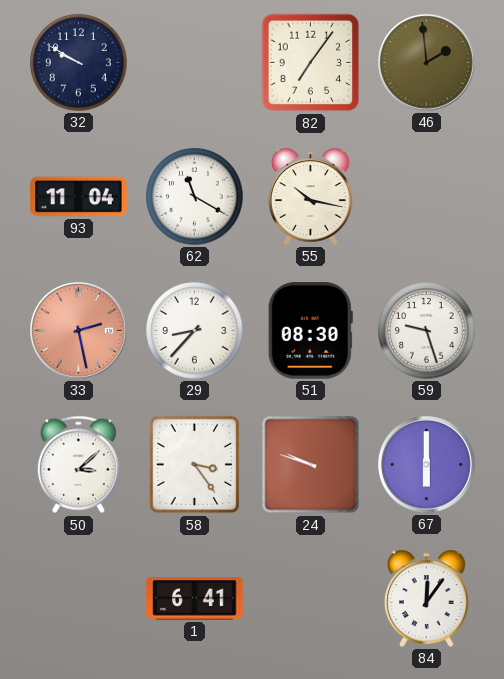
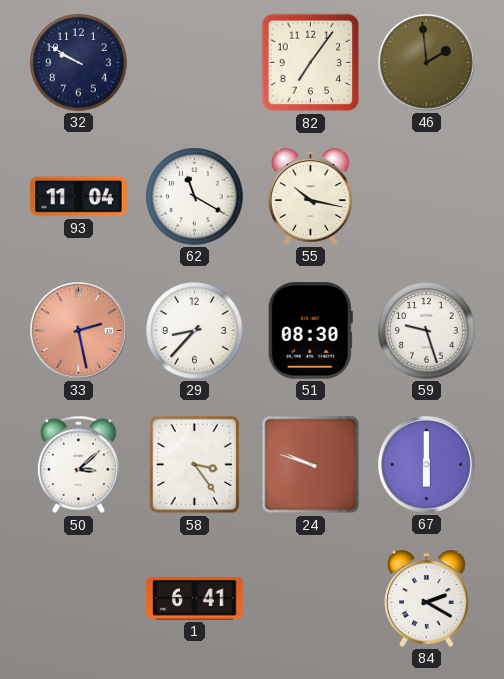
84: 12:06 -> 2:20 (427, 598)
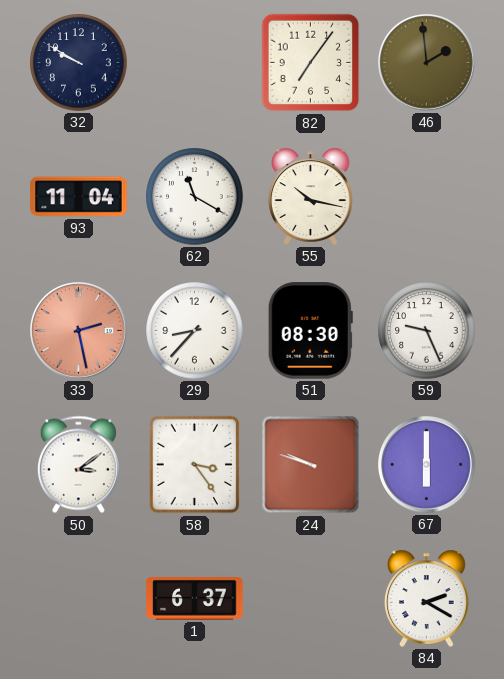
59: 9:27 -> 9:26 (427, 331)
50: 3:08 -> 3:09 (78, 465)
1: 6:41 -> 6:37 (195, 599)
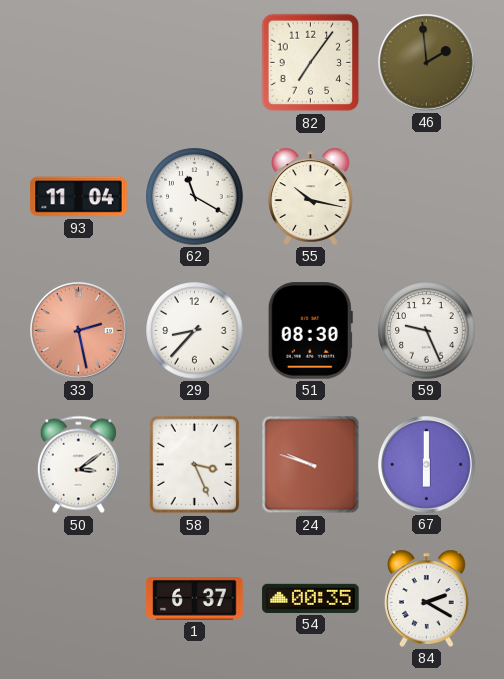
32: 9:50 -> none (79, 63)
58: 3:24 -> 3:26 (195, 465)
54: none -> 00:35 (311, 598)
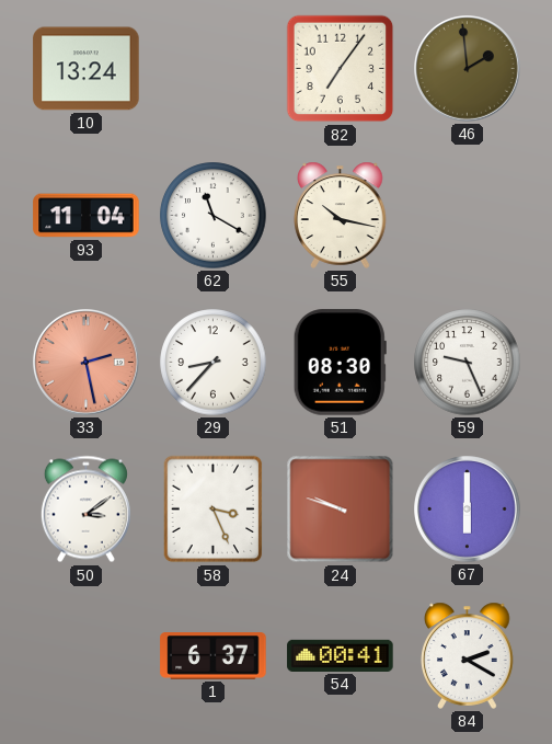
10: none -> 13:24 (87, 69)
54: 00:35 -> 00:41 (341, 655)
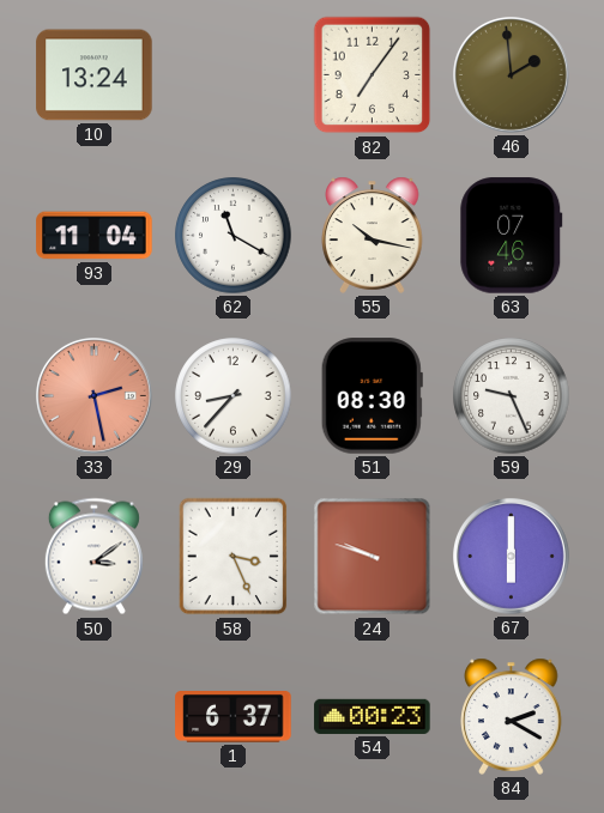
63: none -> 07:46 (512, 236)
54: 00:41 -> 00:23 (373, 716)
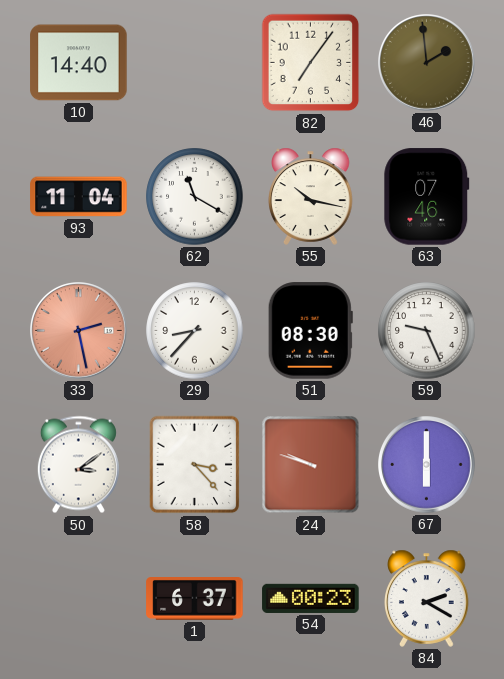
10: 13:24 -> 14:40 (79, 63)
58: 3:26 -> 3:23 (195, 465)
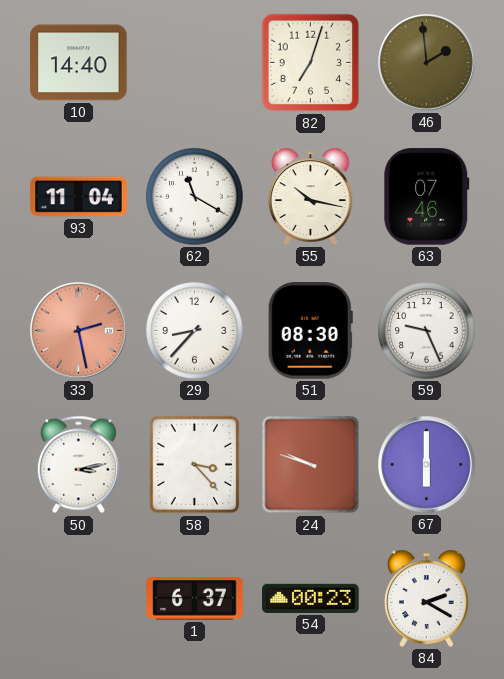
82: 7:06 -> 7:03 (311, 63)
50: 3:09 -> 3:13 (78, 465)
